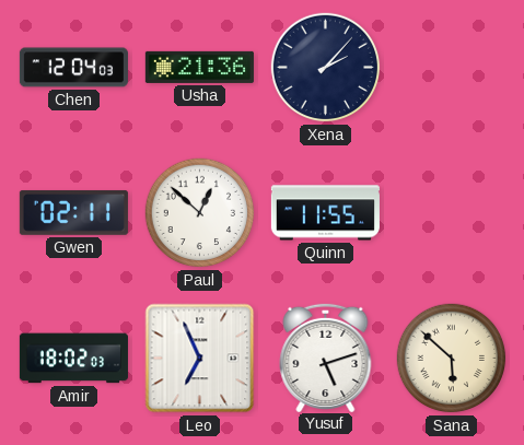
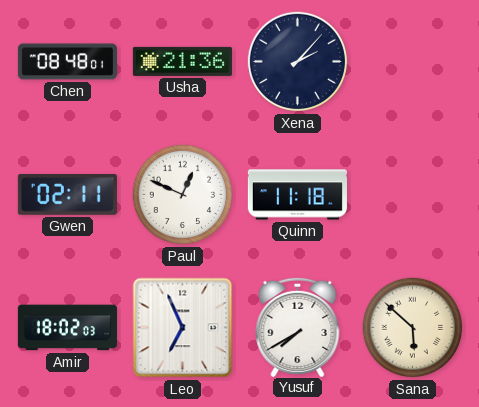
Chen: 12:04 -> 08:48 (67, 62)
Paul: 12:52 -> 12:49 (183, 195)
Quinn: 11:55 -> 11:18 (297, 195)
Yusuf: 5:12 -> 7:40 (298, 326)
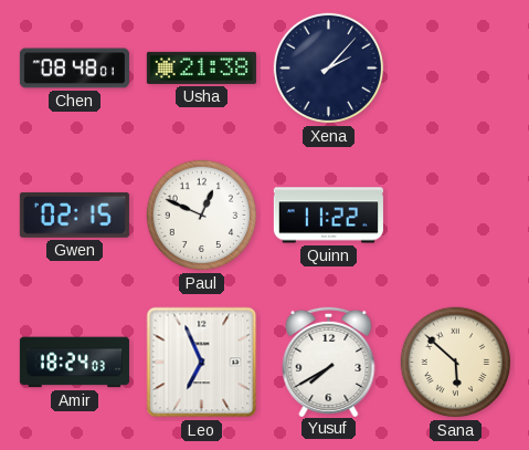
Usha: 21:36 -> 21:38 (201, 67)
Gwen: 02:11 -> 02:15 (74, 214)
Quinn: 11:18 -> 11:22 (328, 216)
Amir: 18:02 -> 18:24 (74, 363)
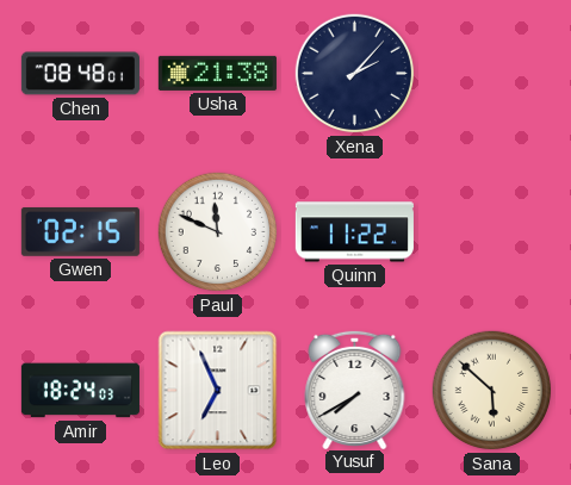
Paul: 12:49 -> 11:49 (218, 232)
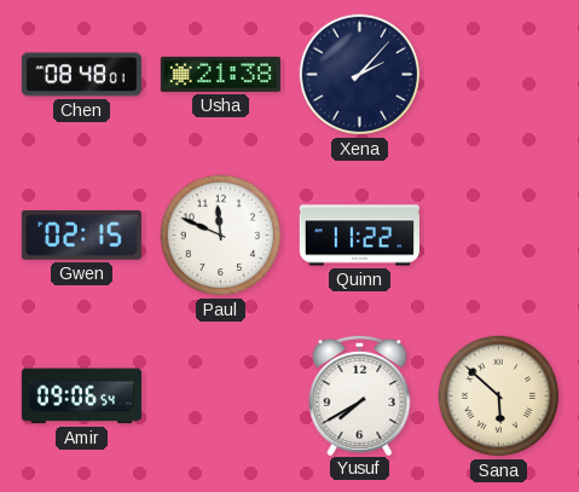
Amir: 18:24 -> 09:06 (81, 397)
Leo: 6:56 -> none (218, 391)
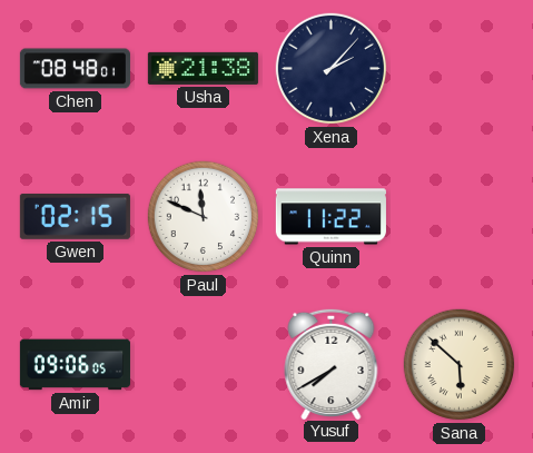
Amir: 09:06:54 -> 09:06:05 (75, 365)
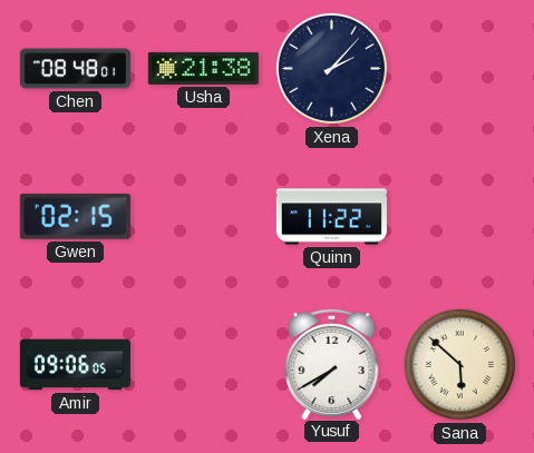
Paul: 11:49 -> none (204, 217)
